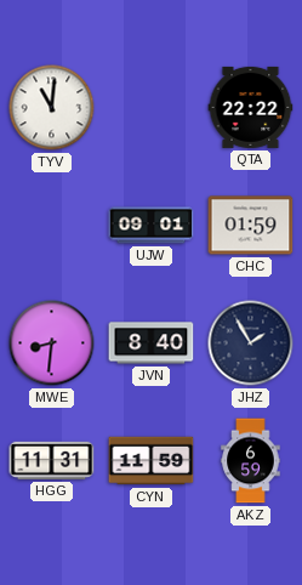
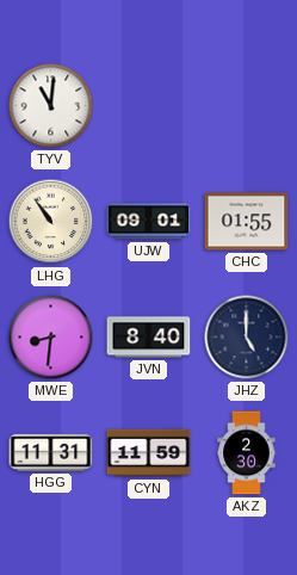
QTA: 22:22 -> none (251, 107)
LHG: none -> 10:54 (51, 222)
CHC: 01:59 -> 01:55 (247, 222)
JHZ: 1:55 -> 5:00 (247, 338)
AKZ: 6:59 -> 2:30 (247, 453)
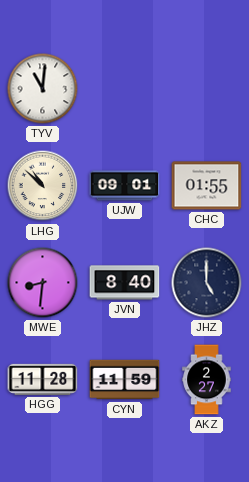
LHG: 10:54 -> 10:52 (43, 186)
HGG: 11:31 -> 11:28 (43, 379)
AKZ: 2:30 -> 2:27 (207, 380)
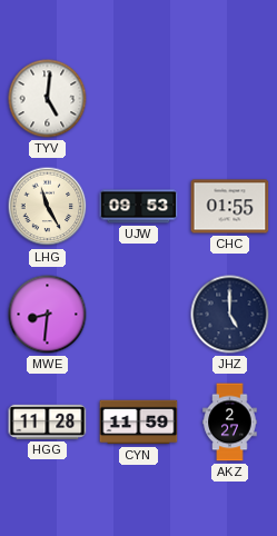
TYV: 11:01 -> 5:01 (48, 99)
LHG: 10:52 -> 11:25 (48, 207)
UJW: 09:01 -> 09:53 (139, 207)
JVN: 8:40 -> none (125, 283)
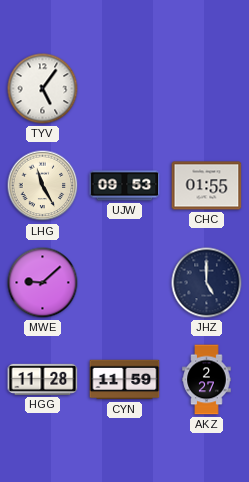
TYV: 5:01 -> 5:06 (43, 89)
MWE: 8:31 -> 9:08 (43, 283)
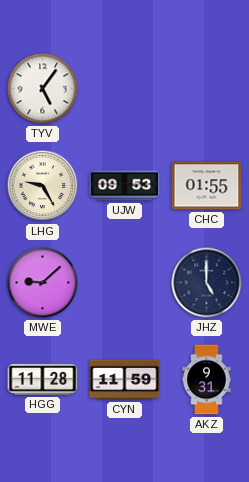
LHG: 11:25 -> 9:25 (43, 186)
AKZ: 2:27 -> 9:31 (207, 380)
